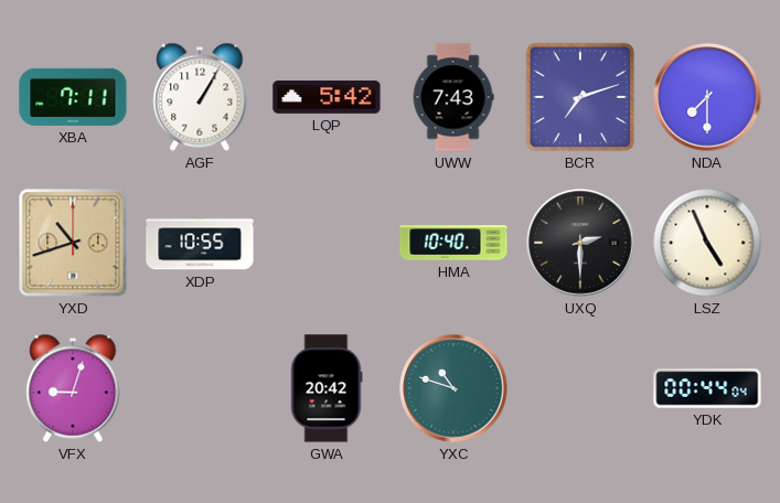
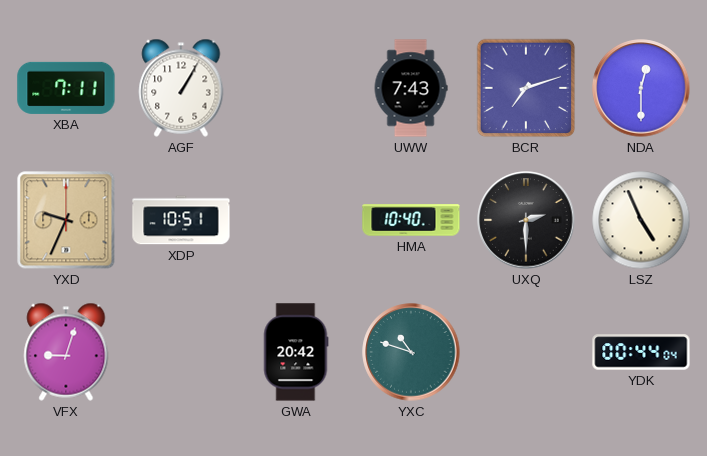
LQP: 5:42 -> none (327, 97)
NDA: 7:30 -> 12:30 (641, 88)
YXD: 10:42 -> 9:34 (66, 220)
XDP: 10:55 -> 10:51 (181, 220)
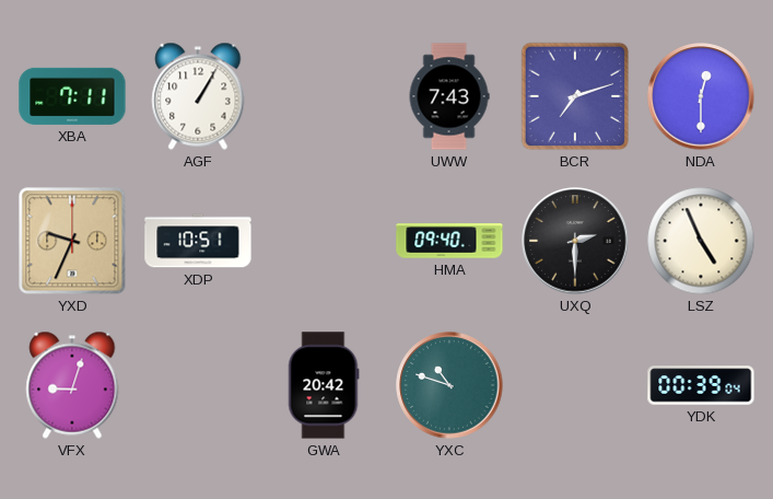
HMA: 10:40 -> 09:40 (449, 241)
YDK: 00:44 -> 00:39 (701, 385)
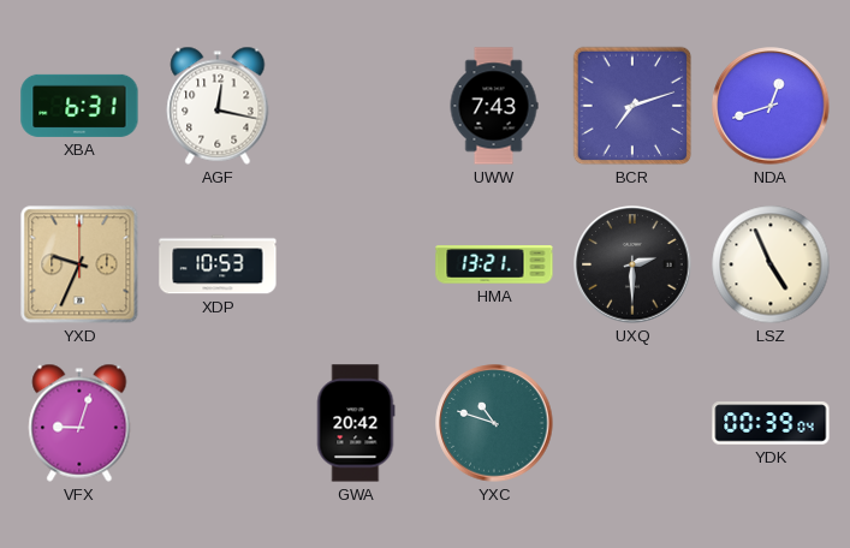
XBA: 7:11 -> 6:31 (79, 106)
AGF: 1:05 -> 12:17 (218, 106)
NDA: 12:30 -> 12:42 (771, 106)
XDP: 10:51 -> 10:53 (218, 264)
HMA: 09:40 -> 13:21 (494, 264)
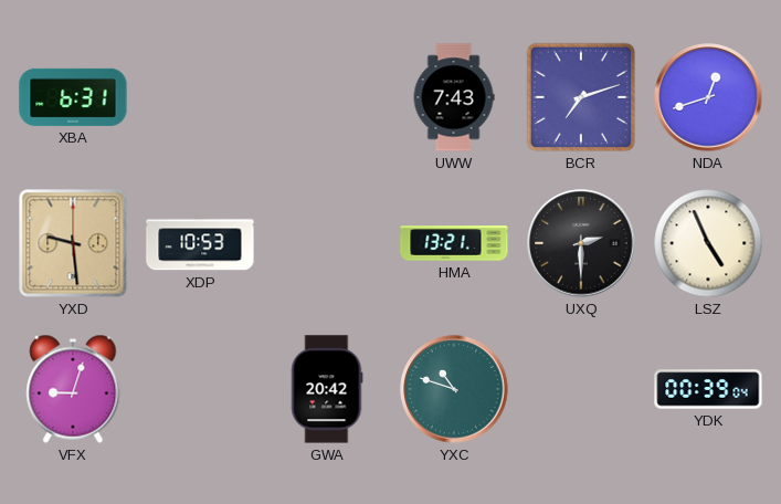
AGF: 12:17 -> none (218, 106)
YXD: 9:34 -> 9:29 (73, 243)
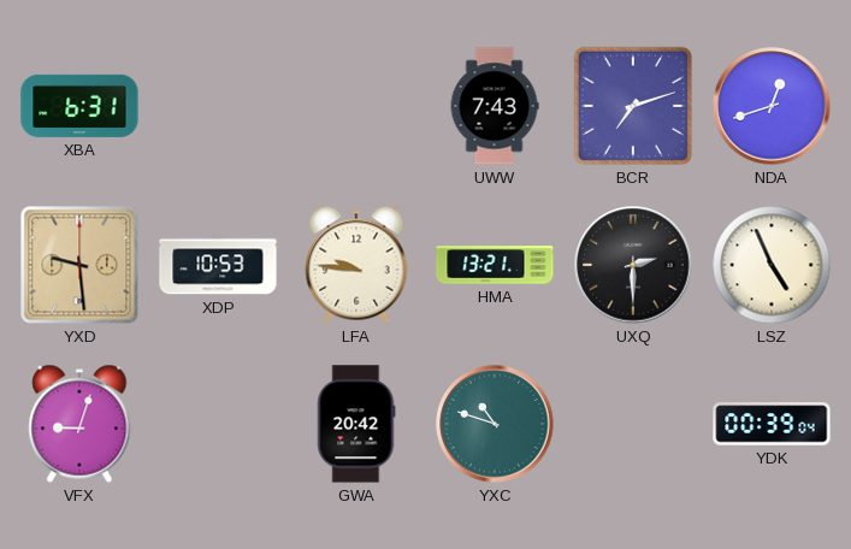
LFA: none -> 9:46 (356, 265)
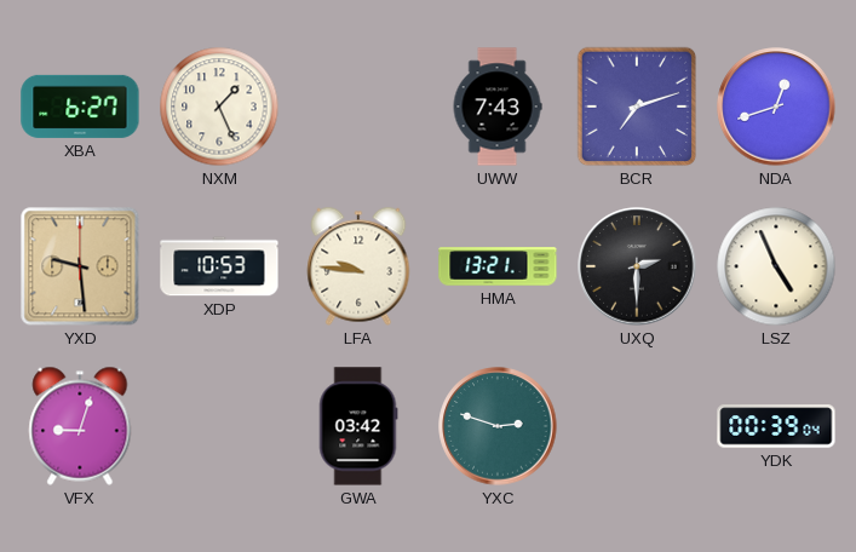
XBA: 6:31 -> 6:27 (80, 107)
NXM: none -> 1:26 (219, 107)
GWA: 20:42 -> 03:42 (358, 426)
YXC: 10:48 -> 2:48 (498, 426)
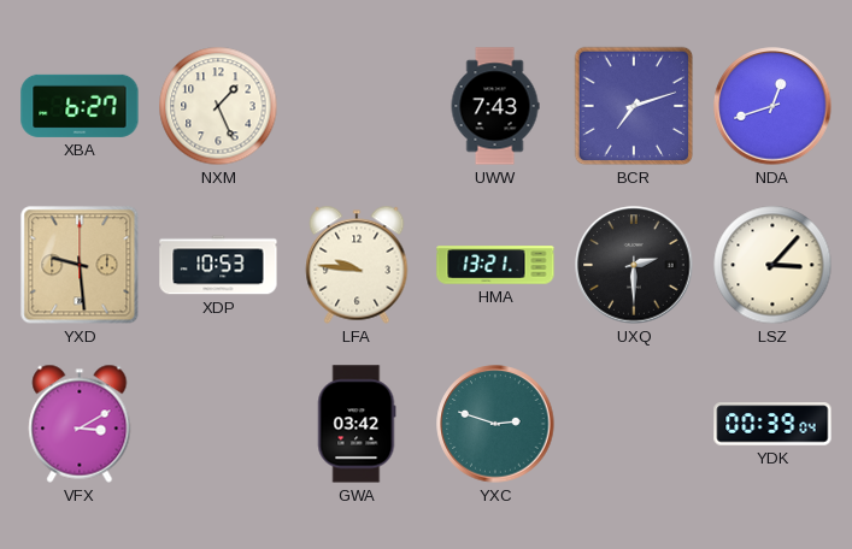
LSZ: 4:56 -> 3:07 (772, 265)
VFX: 9:03 -> 3:10 (80, 424)
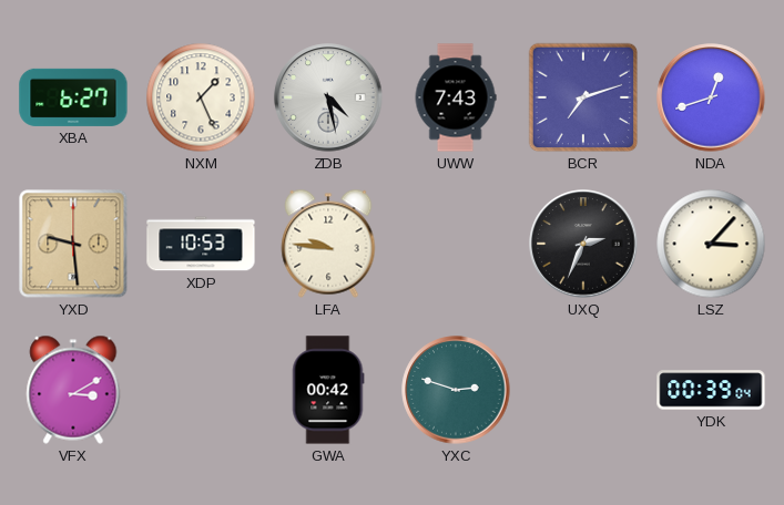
ZDB: none -> 4:28 (328, 97)
HMA: 13:21 -> none (495, 265)
UXQ: 2:30 -> 2:34 (583, 244)
GWA: 03:42 -> 00:42 (328, 390)
